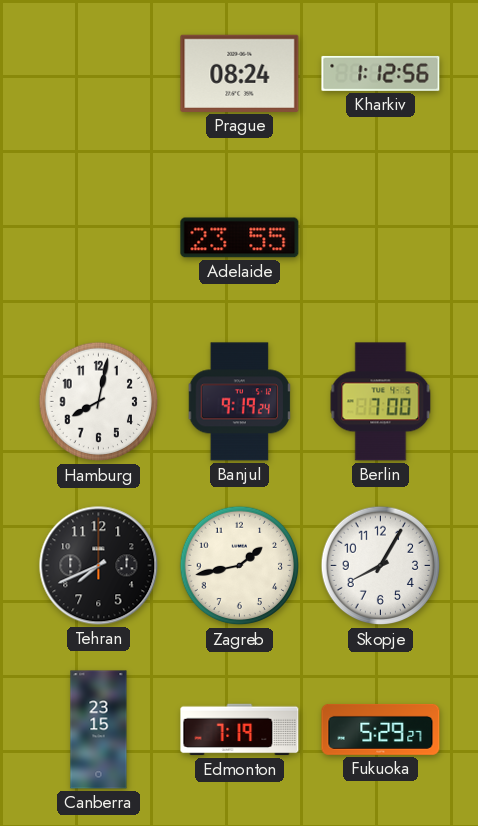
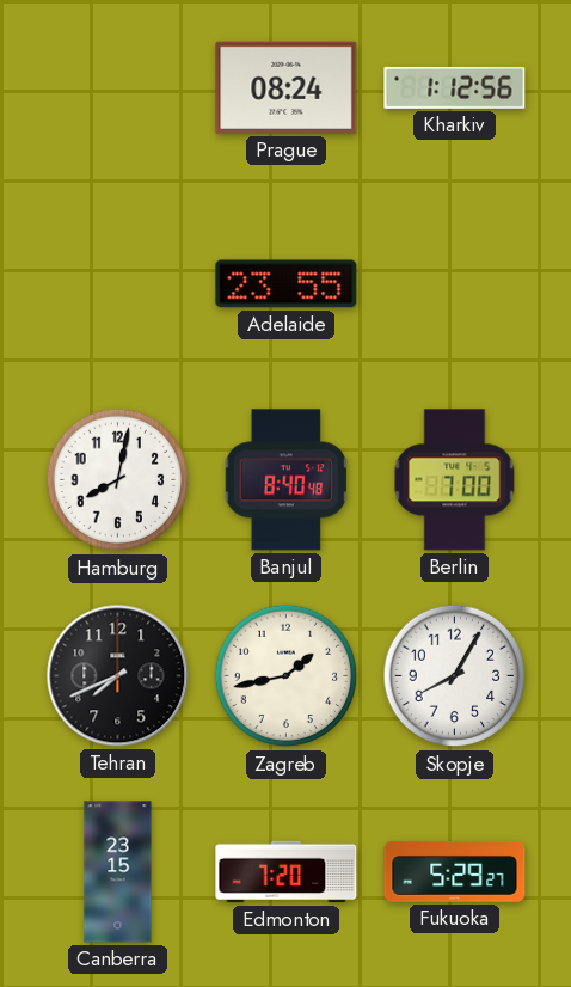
Banjul: 9:19 -> 8:40 (287, 480)
Edmonton: 7:19 -> 7:20 (287, 872)
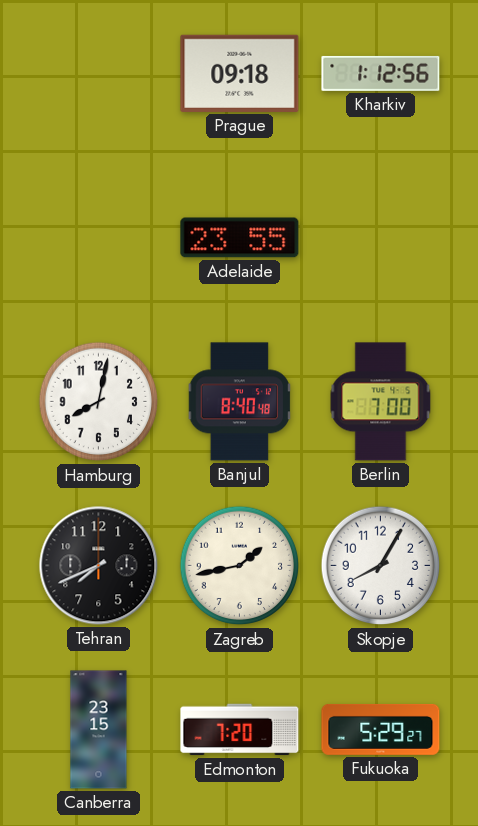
Prague: 08:24 -> 09:18 (240, 73)
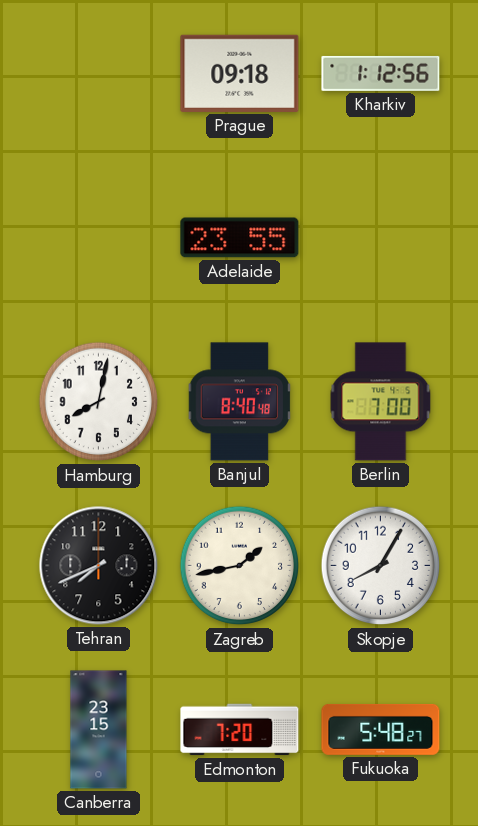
Fukuoka: 5:29 -> 5:48 (381, 729)
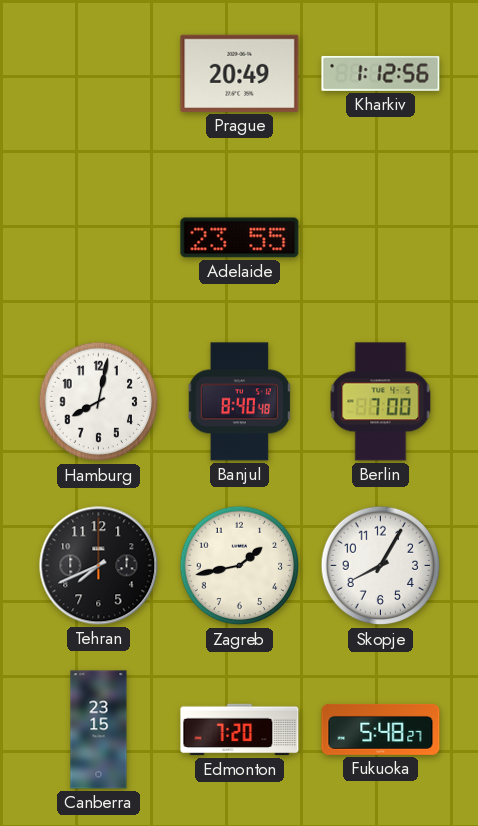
Prague: 09:18 -> 20:49 (240, 73)
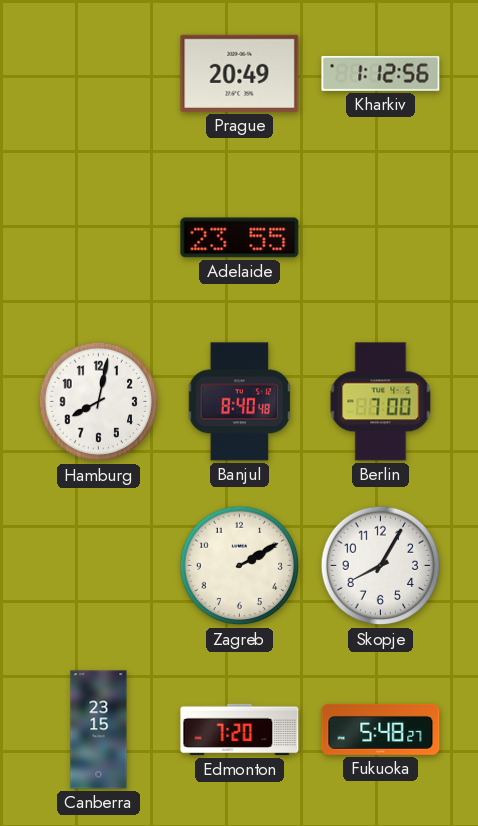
Tehran: 7:41 -> none (99, 566)
Zagreb: 1:43 -> 2:10 (240, 566)
